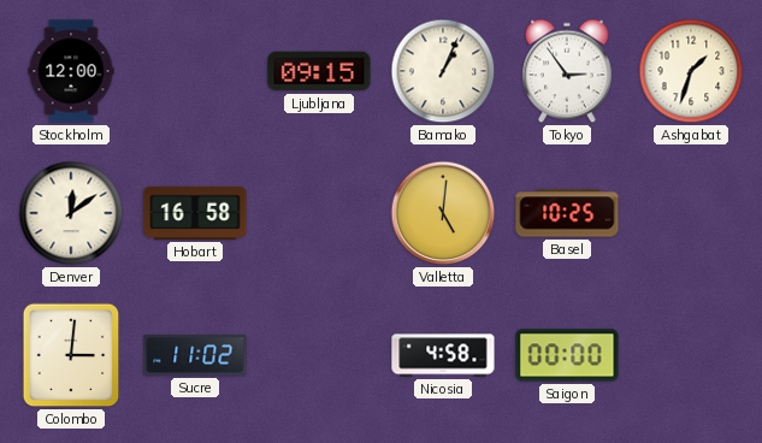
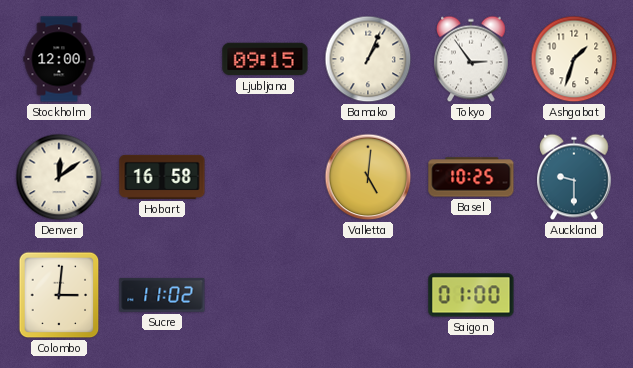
Auckland: none -> 9:30 (574, 177)
Nicosia: 4:58 -> none (443, 355)
Saigon: 00:00 -> 01:00 (471, 295)
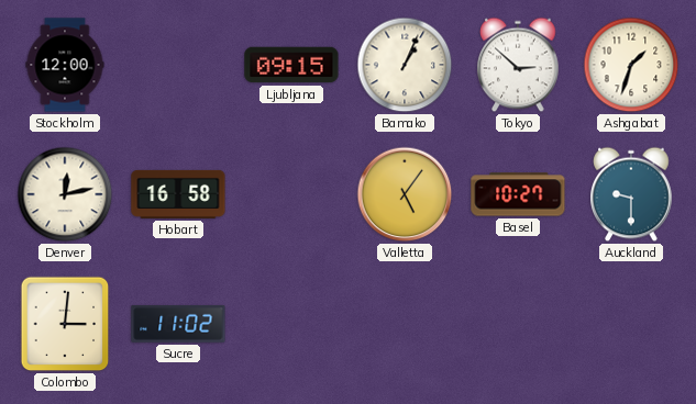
Tokyo: 2:54 -> 2:52 (518, 65)
Denver: 12:09 -> 12:13 (65, 194)
Valletta: 5:01 -> 5:06 (405, 194)
Basel: 10:25 -> 10:27 (518, 194)
Saigon: 01:00 -> none (471, 295)
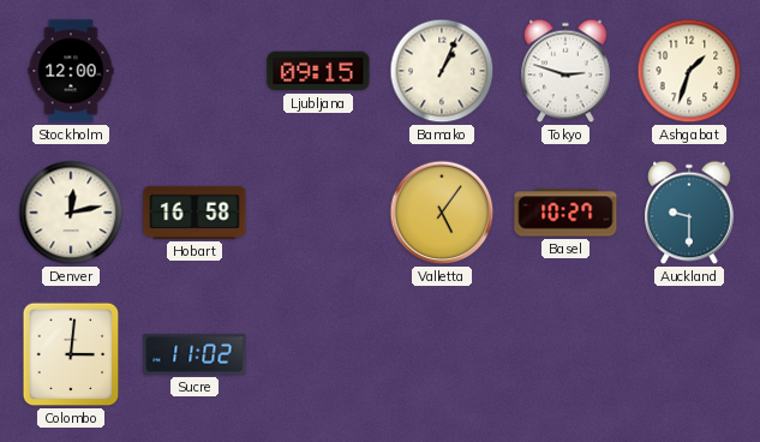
Tokyo: 2:52 -> 2:48 (565, 71)
